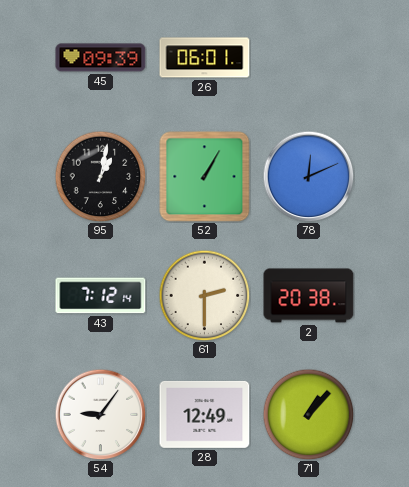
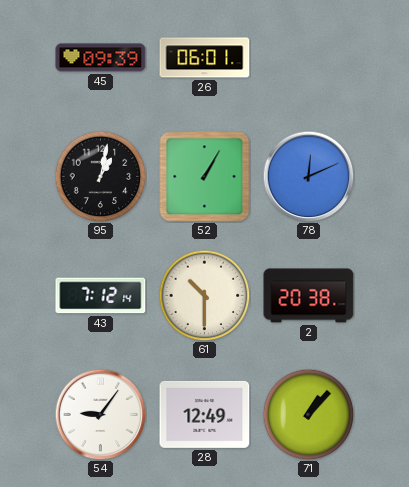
61: 2:30 -> 10:30 (204, 295)
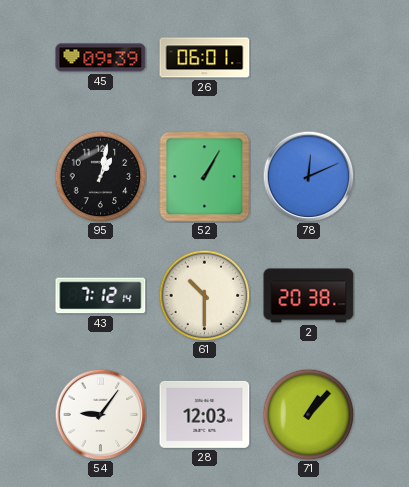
28: 12:49 -> 12:03 (205, 414)
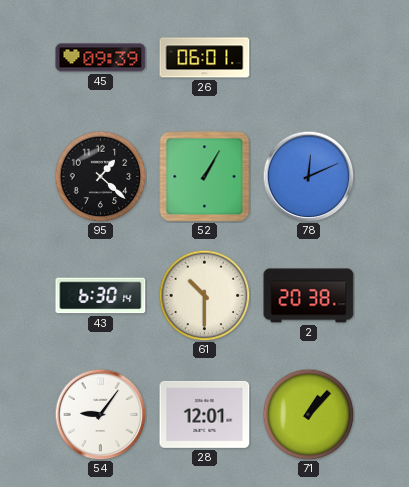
95: 1:02 -> 1:22 (100, 176)
43: 7:12 -> 6:30 (101, 296)
28: 12:03 -> 12:01 (205, 414)
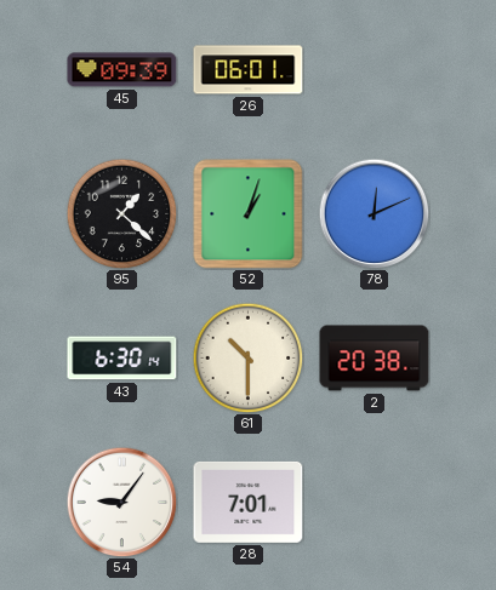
52: 1:05 -> 1:03 (249, 214)
28: 12:01 -> 7:01 (249, 502)
71: 1:07 -> none (308, 414)
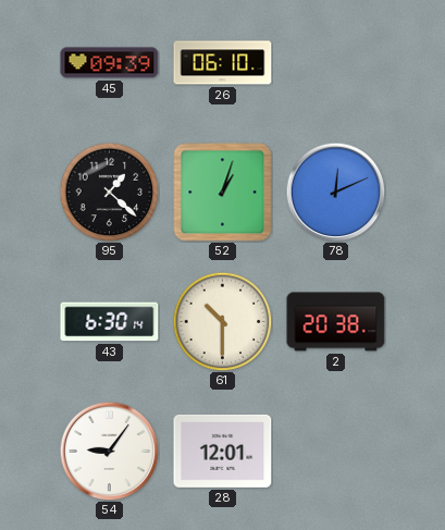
26: 06:01 -> 06:10 (223, 63)
28: 7:01 -> 12:01 (223, 451)
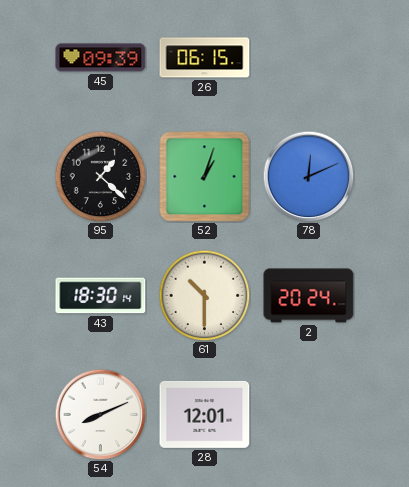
26: 06:10 -> 06:15 (205, 58)
43: 6:30 -> 18:30 (101, 296)
2: 20:38 -> 20:24 (309, 296)
54: 9:06 -> 8:11 (100, 414)
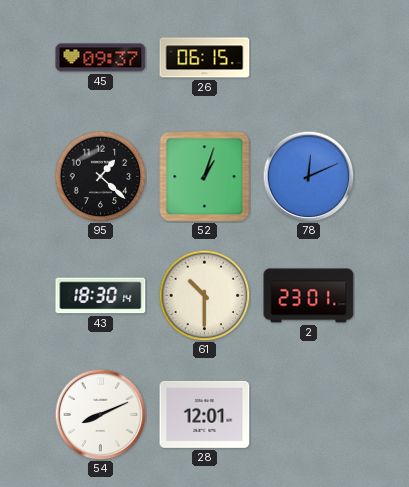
45: 09:39 -> 09:37 (101, 58)
2: 20:24 -> 23:01 (309, 296)
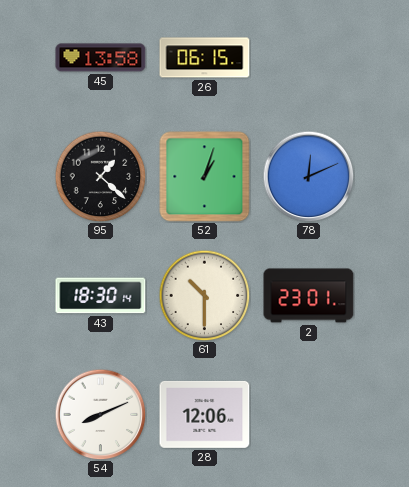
45: 09:37 -> 13:58 (101, 58)
28: 12:01 -> 12:06 (205, 414)
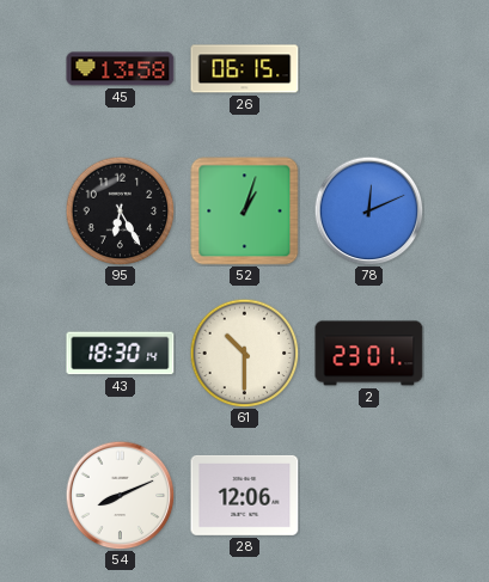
95: 1:22 -> 6:25 (120, 210)
